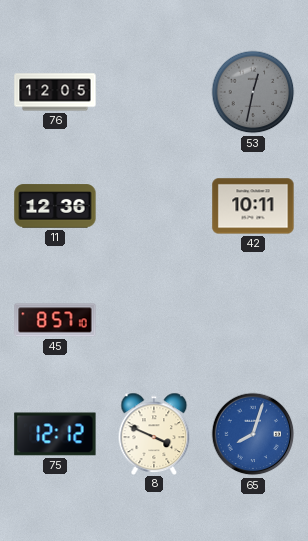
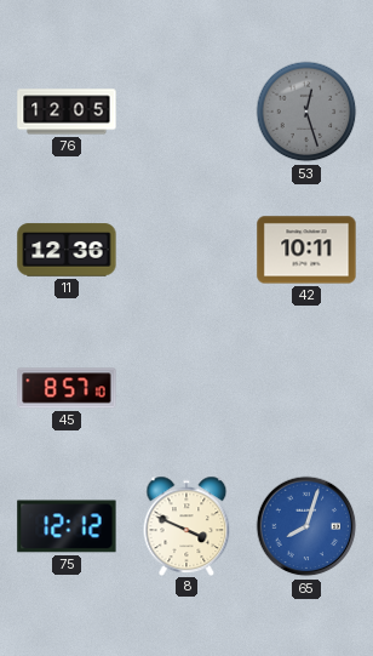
53: 12:32 -> 12:27 (306, 112)
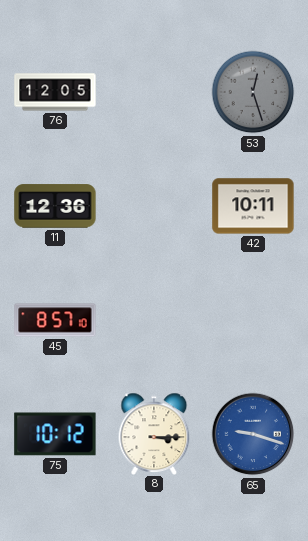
75: 12:12 -> 10:12 (55, 434)
8: 3:49 -> 3:15 (154, 433)
65: 8:03 -> 9:18 (253, 434)
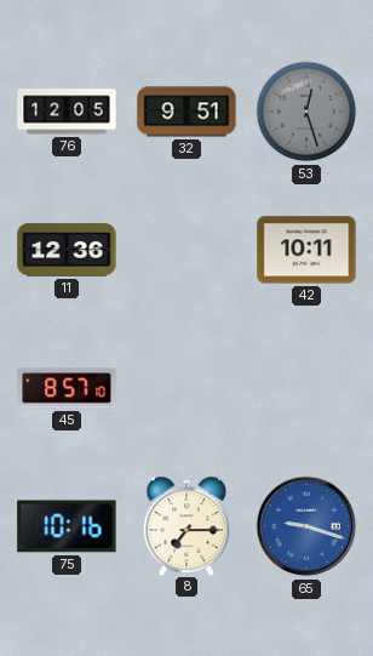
32: none -> 9:51 (187, 112)
75: 10:12 -> 10:16 (67, 526)
8: 3:15 -> 7:15 (187, 525)
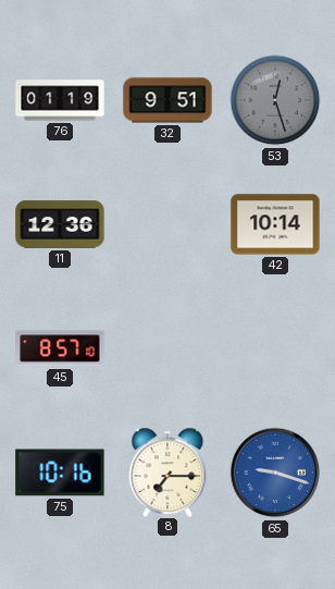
76: 12:05 -> 01:19 (60, 100)
42: 10:11 -> 10:14 (275, 224)
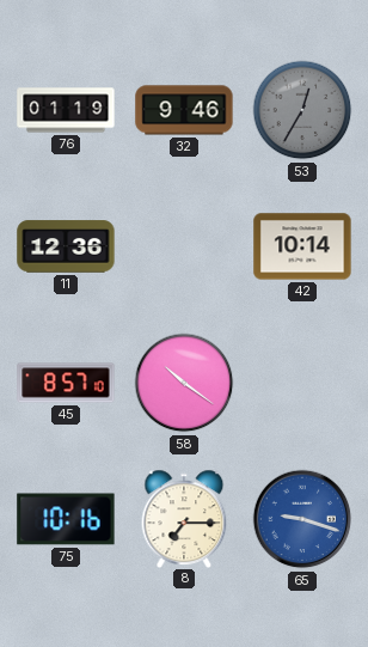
32: 9:51 -> 9:46 (184, 110)
53: 12:27 -> 12:35 (302, 110)
58: none -> 10:21 (184, 383)
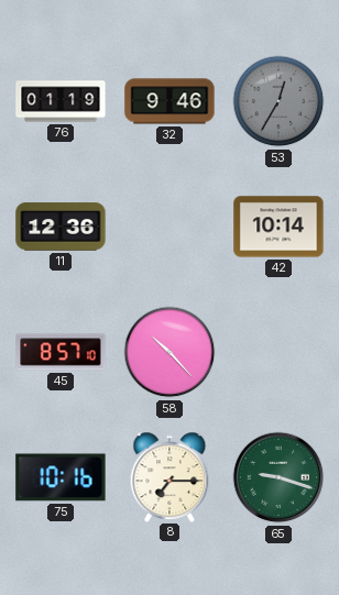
58: 10:21 -> 10:23 (169, 352)
65 dial: blue -> green (278, 477)
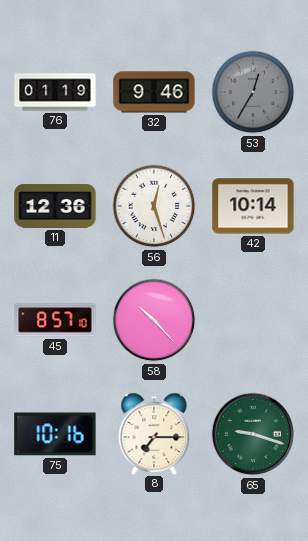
56: none -> 12:27 (154, 206)
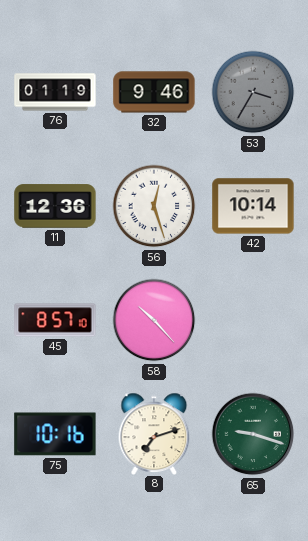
53: 12:35 -> 3:35 (253, 92)
8: 7:15 -> 7:12 (154, 433)
